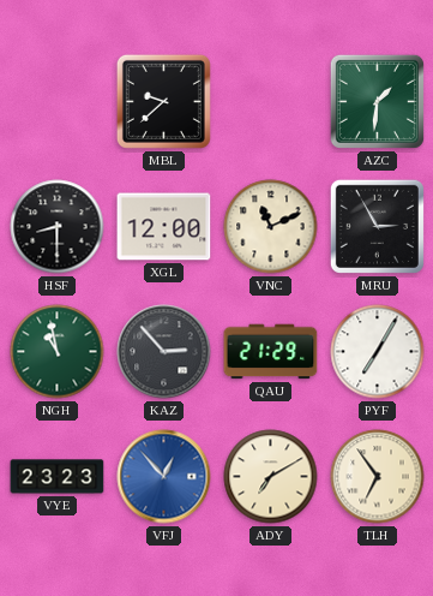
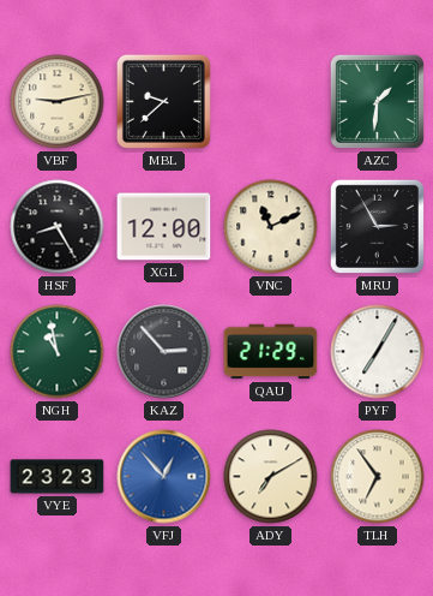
VBF: none -> 9:13 (58, 102)
HSF: 8:30 -> 8:25 (58, 227)
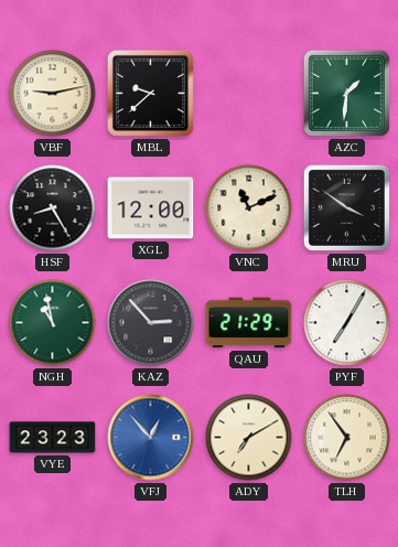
MRU: 2:55 -> 3:51 (346, 207)
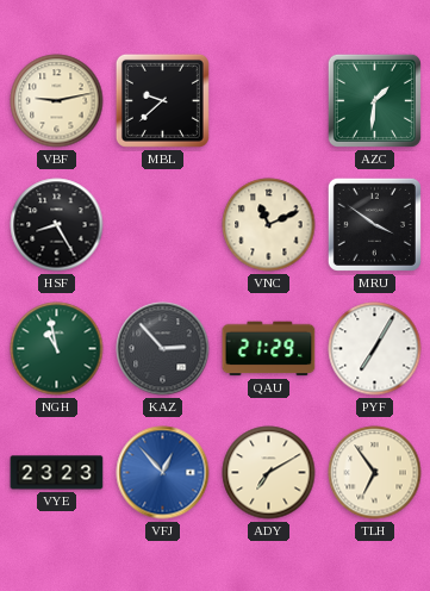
XGL: 12:00 -> none (151, 208)
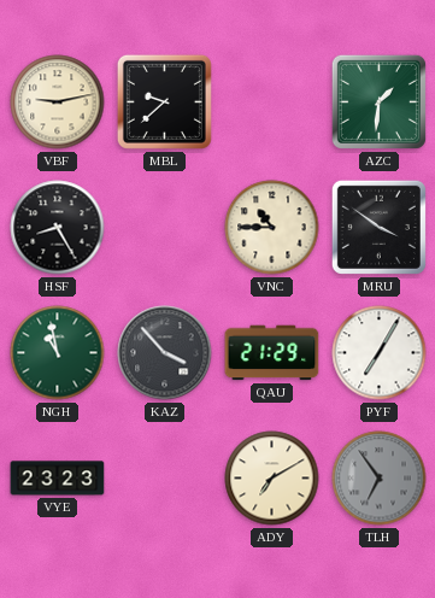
VNC: 11:11 -> 10:45 (272, 228)
KAZ: 2:53 -> 3:53 (165, 353)
VFJ: 12:53 -> none (163, 473)
TLH dial: cream -> grey (380, 479)
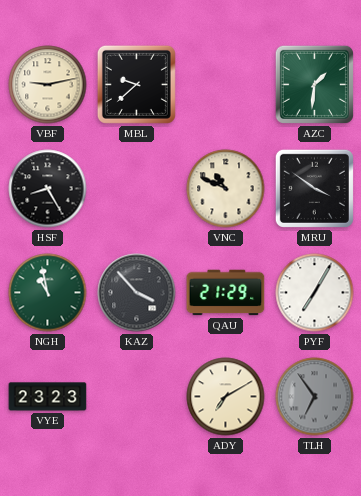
VNC: 10:45 -> 10:49 (226, 189)
